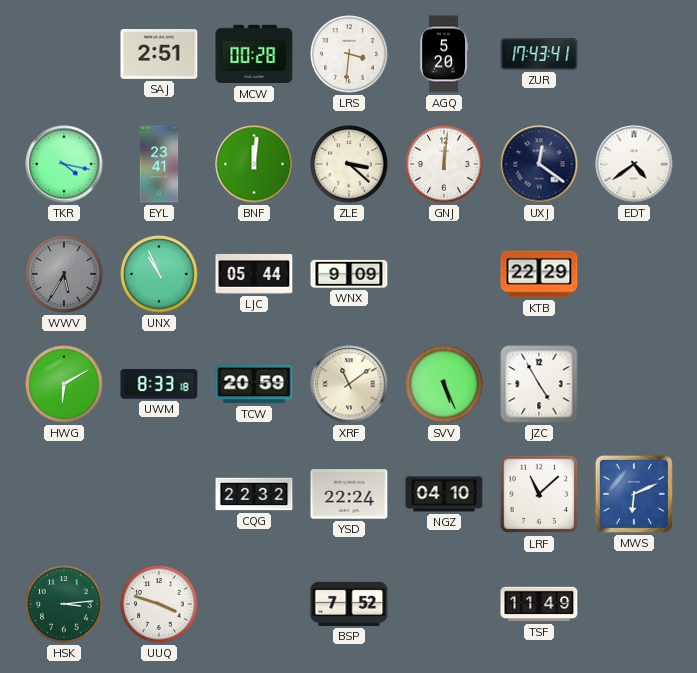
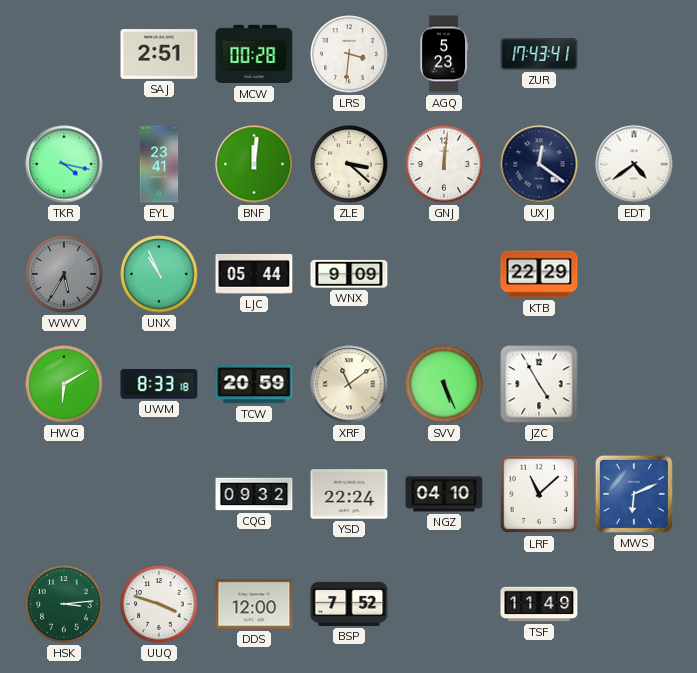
AGQ: 5:20 -> 5:23 (444, 54)
CQG: 22:32 -> 09:32 (254, 494)
DDS: none -> 12:00 (254, 604)
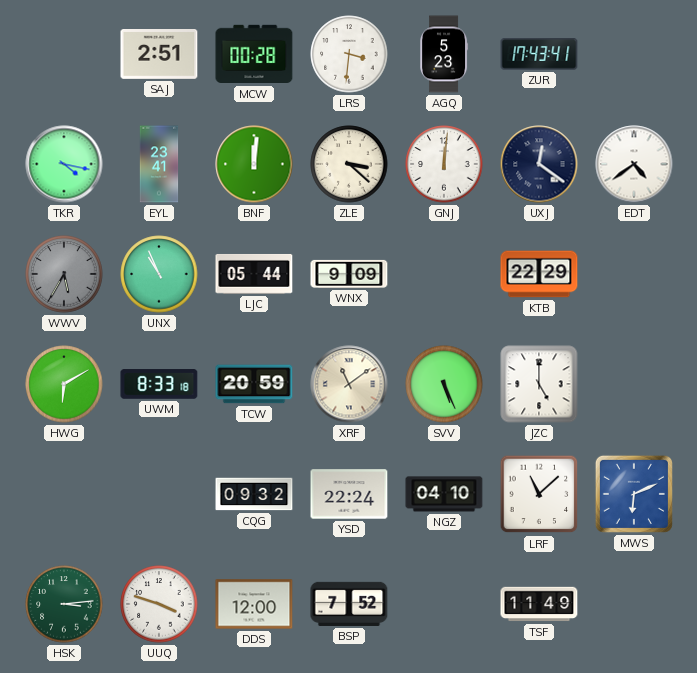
JZC: 4:55 -> 5:00 (539, 384)
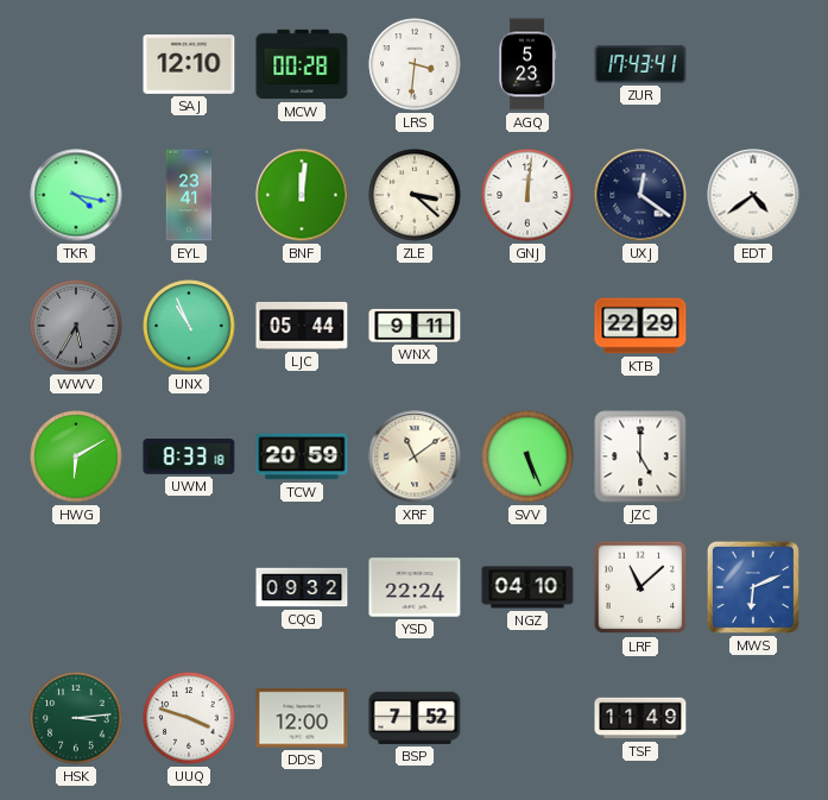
SAJ: 2:51 -> 12:10 (189, 65)
WNX: 9:09 -> 9:11 (415, 326)
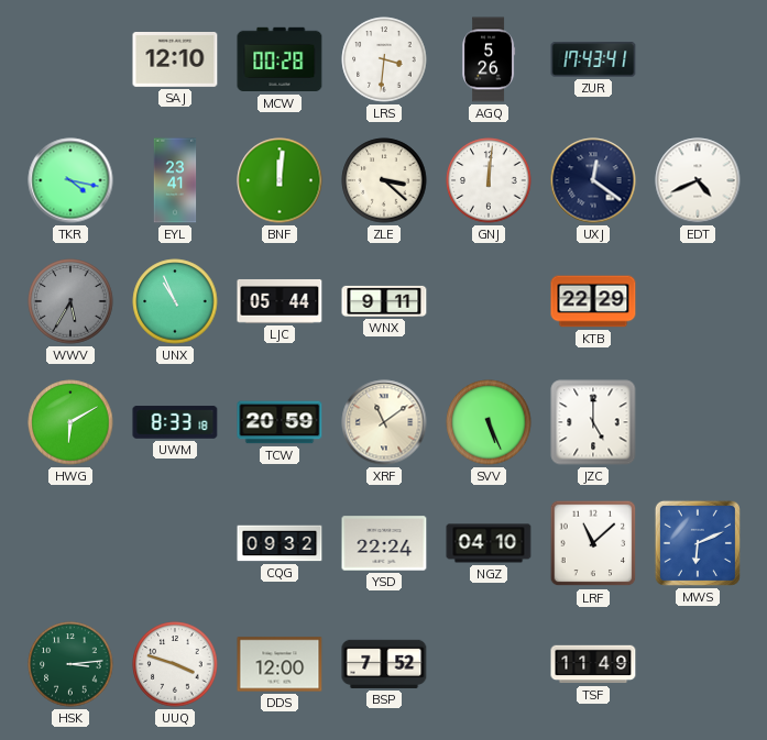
AGQ: 5:23 -> 5:26 (489, 59)
EDT: 4:39 -> 4:41 (698, 180)
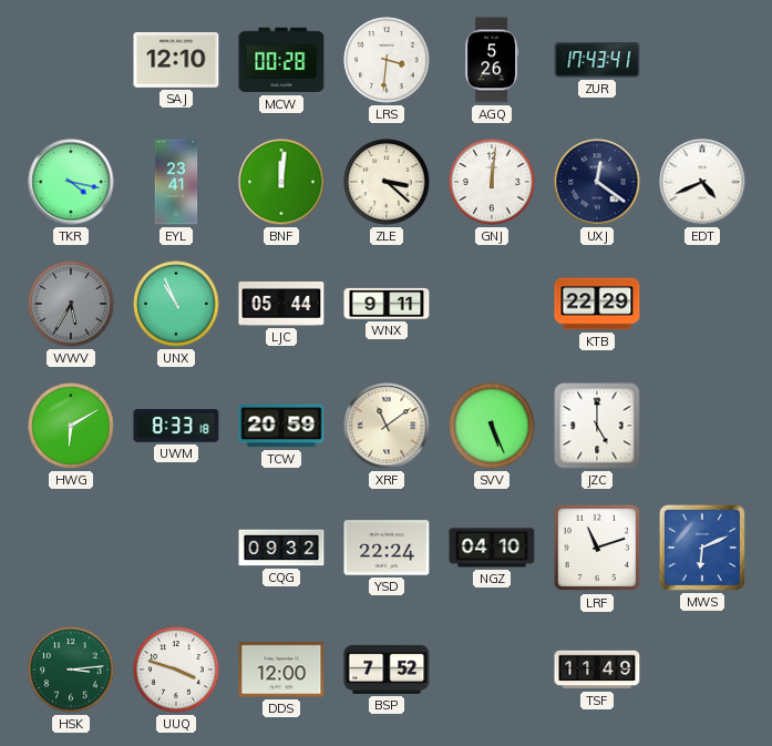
LRF: 11:08 -> 11:12 (597, 548)
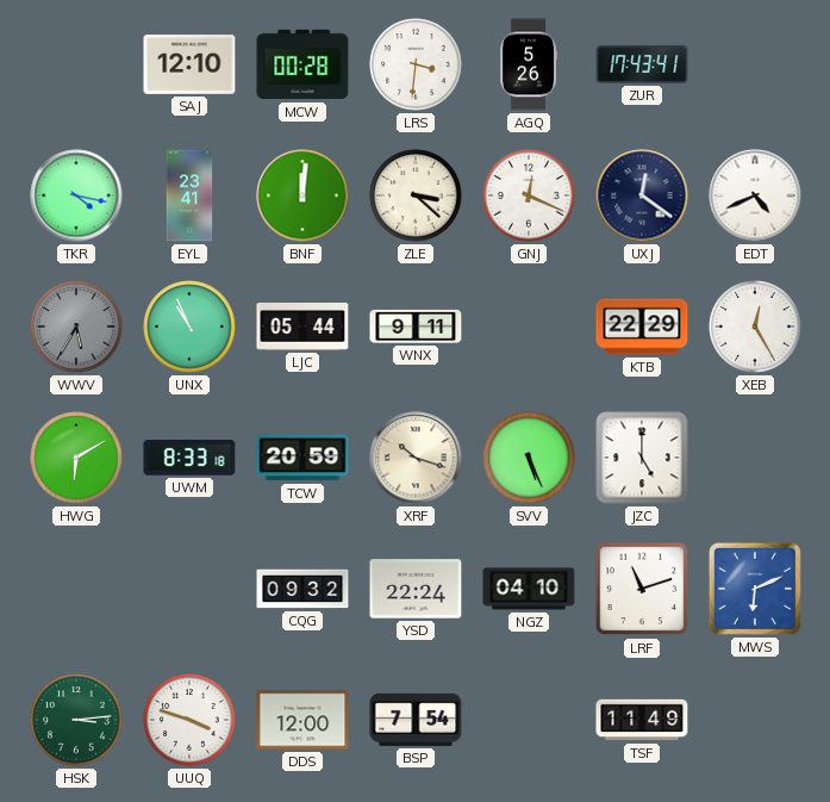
GNJ: 12:01 -> 12:19 (529, 195)
XEB: none -> 12:25 (755, 327)
XRF: 11:09 -> 10:18 (416, 458)
BSP: 7:52 -> 7:54 (416, 720)
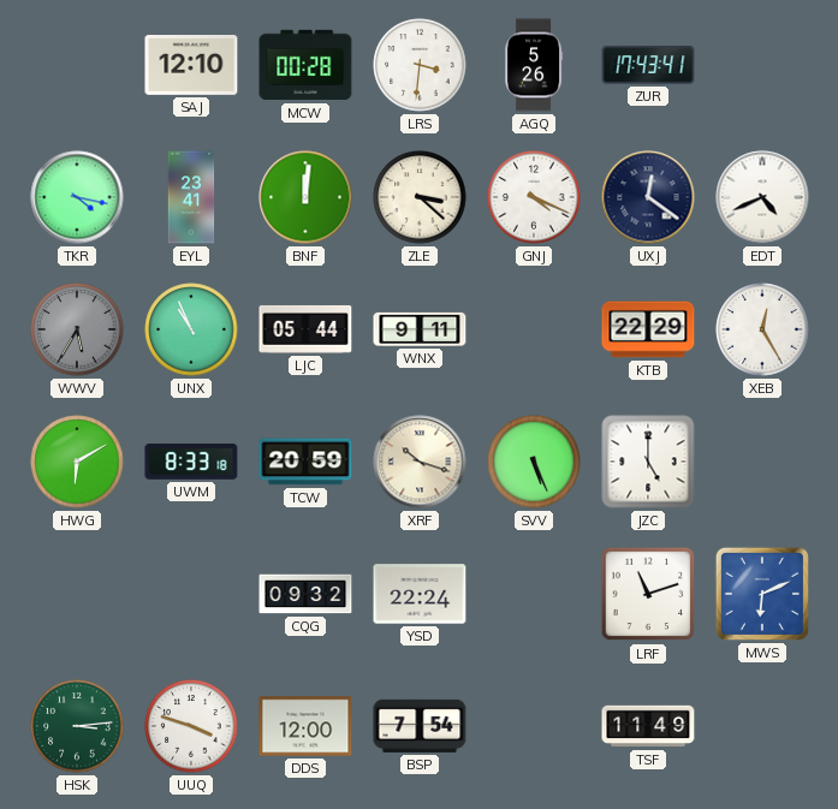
GNJ: 12:19 -> 4:19 (534, 197)
NGZ: 04:10 -> none (529, 589)
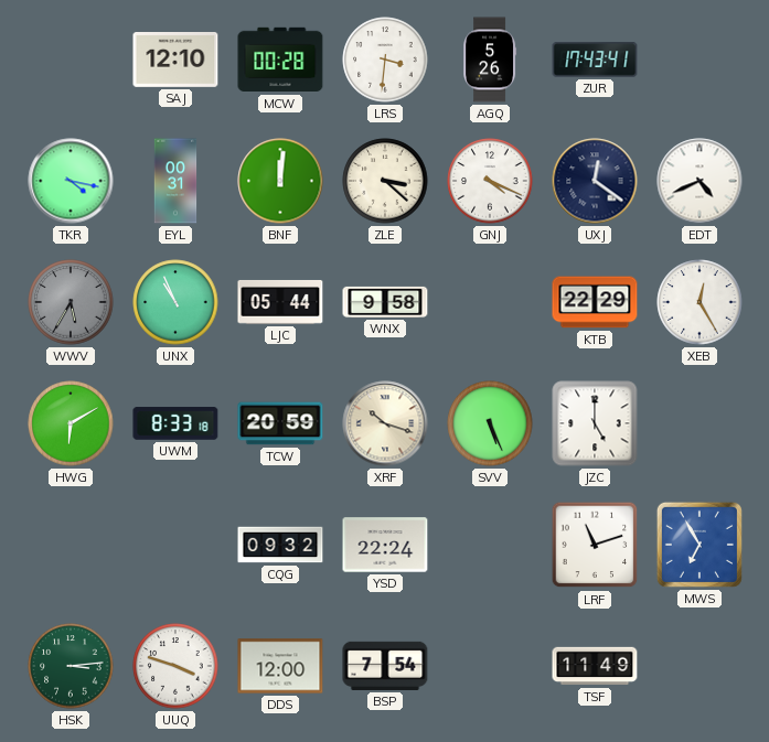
EYL: 23:41 -> 00:31 (175, 181)
WNX: 9:11 -> 9:58 (385, 302)
MWS: 6:11 -> 6:55 (699, 545)
